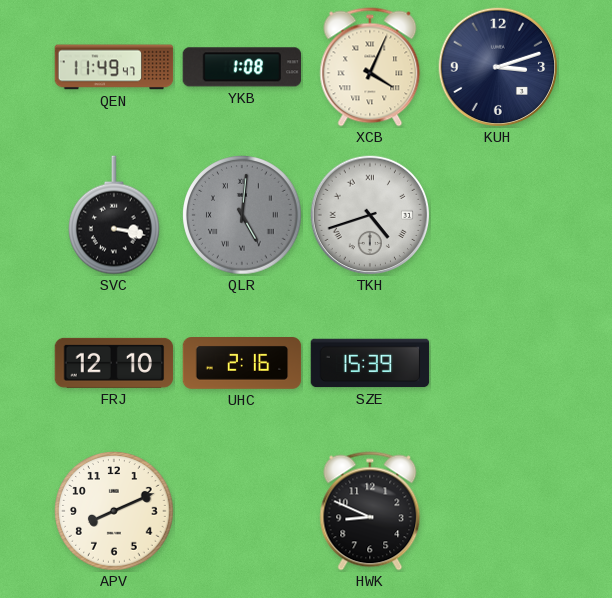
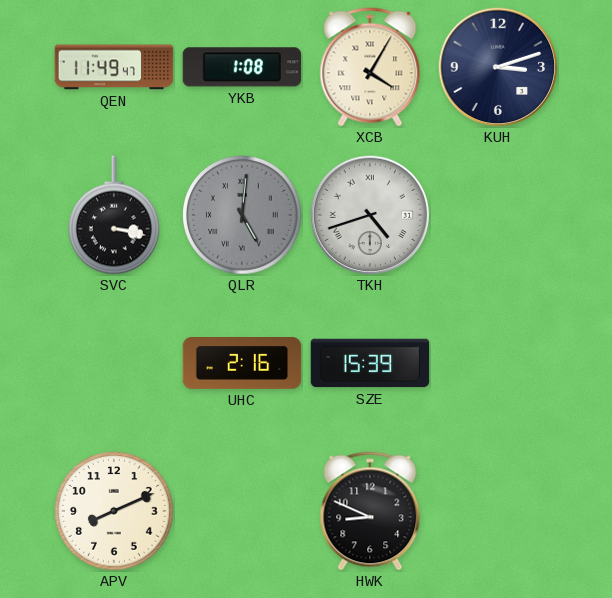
XCB: 4:04 -> 4:05 (370, 67)
FRJ: 12:10 -> none (114, 363)
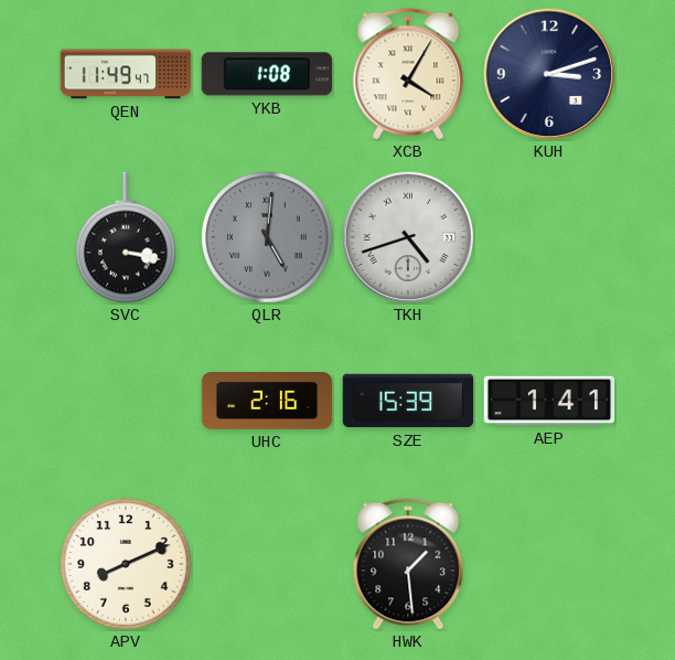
AEP: none -> 1:41 (549, 401)
HWK: 8:49 -> 1:29 (408, 564)
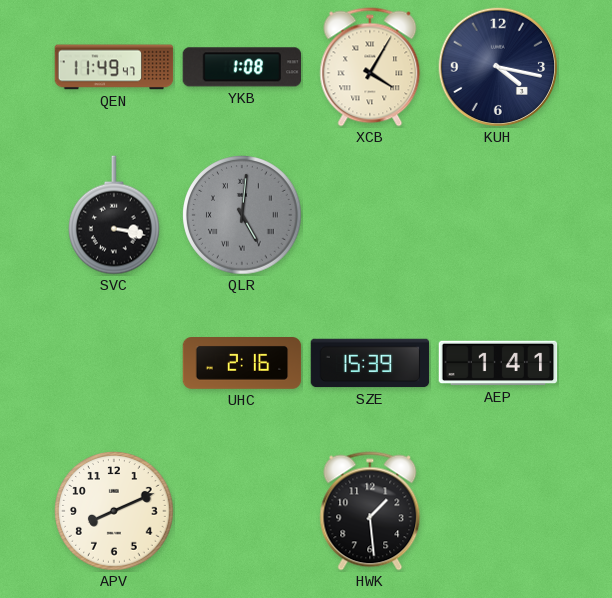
KUH: 3:12 -> 4:17 (498, 67)
TKH: 4:42 -> none (408, 237)
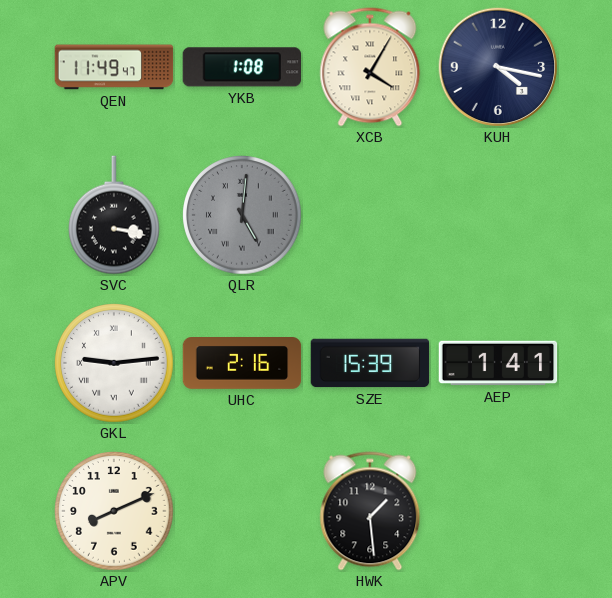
GKL: none -> 9:14 (114, 363)
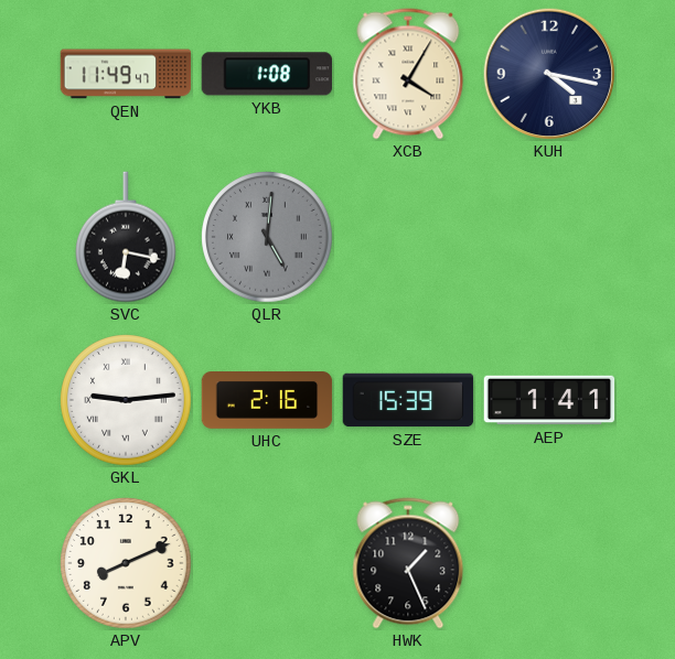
SVC: 3:17 -> 6:17 (127, 237)
HWK: 1:29 -> 1:26 (408, 563)
